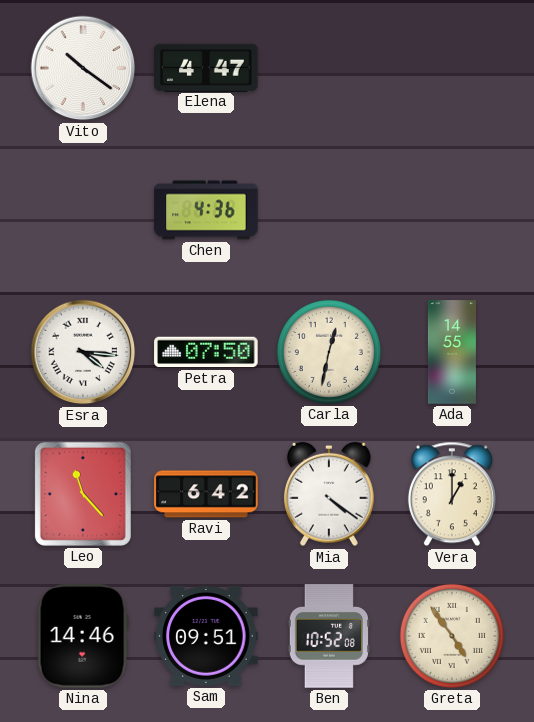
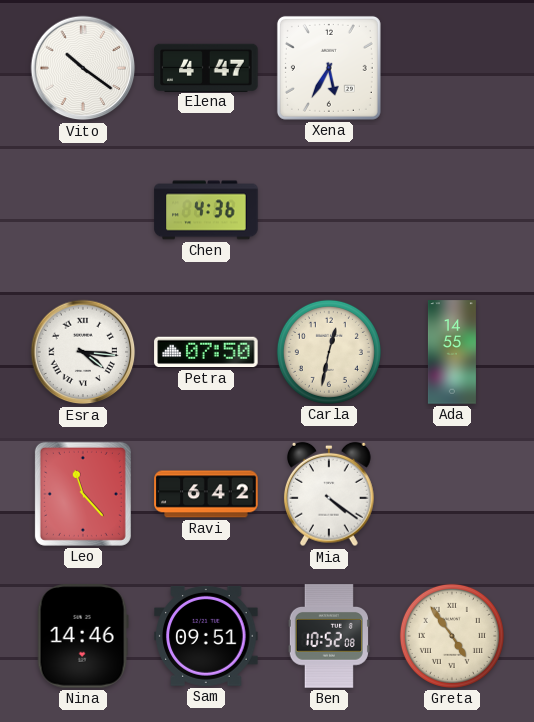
Xena: none -> 5:35 (329, 68)
Vera: 1:00 -> none (452, 494)
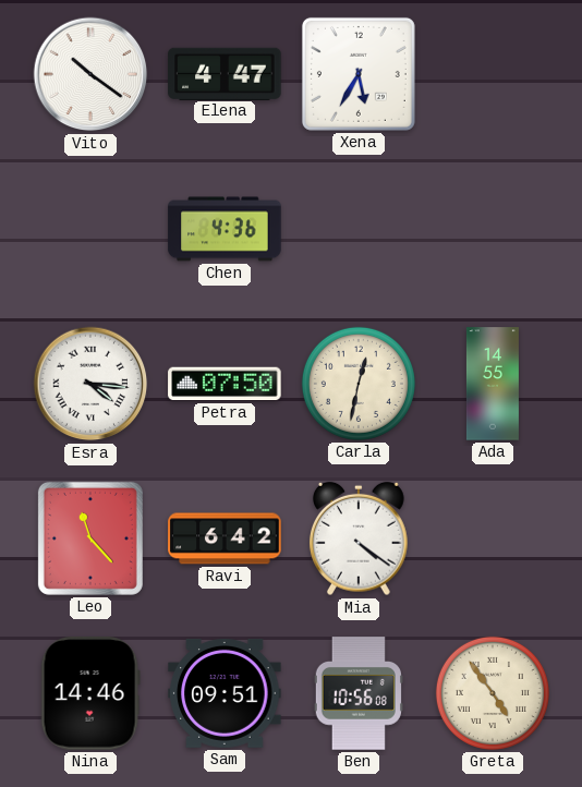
Ben: 10:52 -> 10:56 (359, 693)
